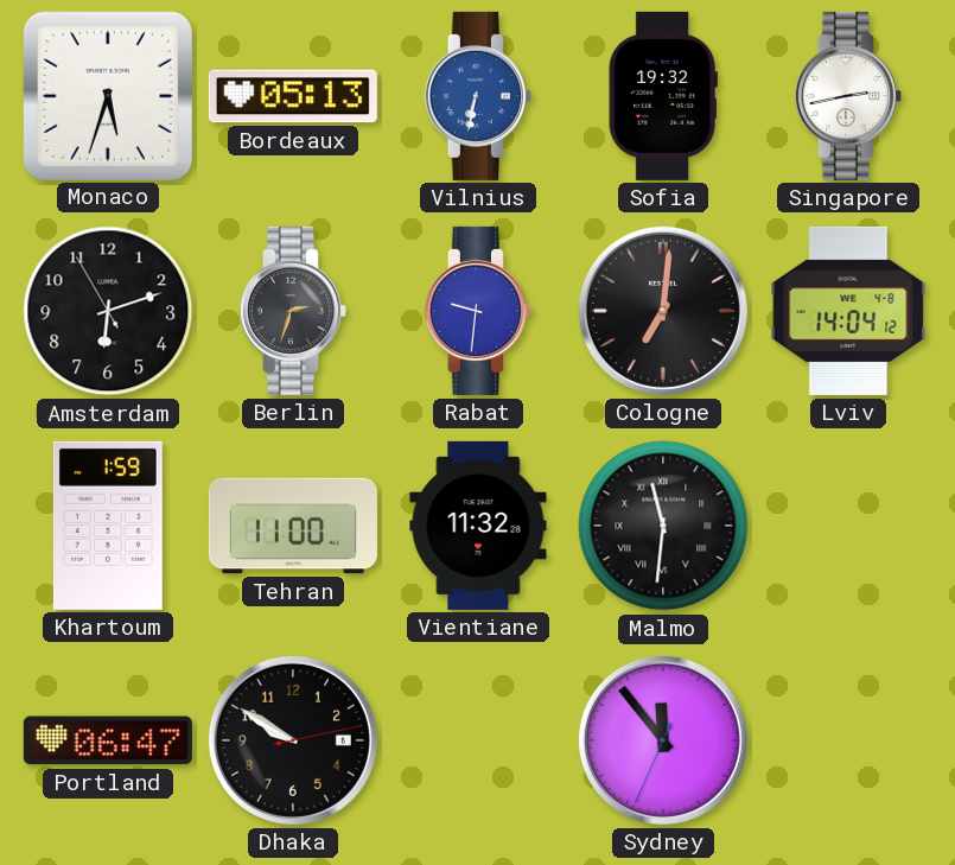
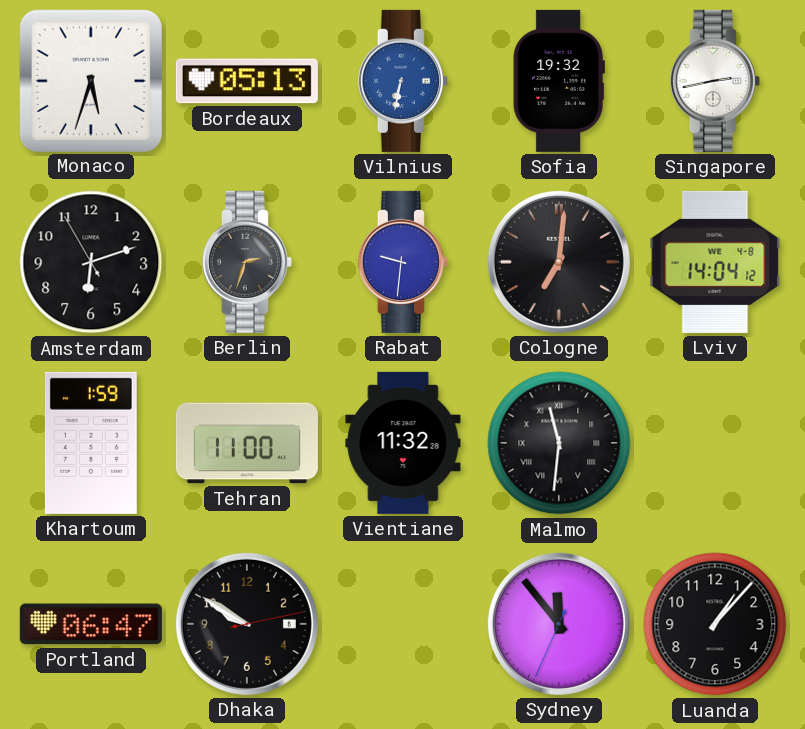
Luanda: none -> 1:07 (715, 624)
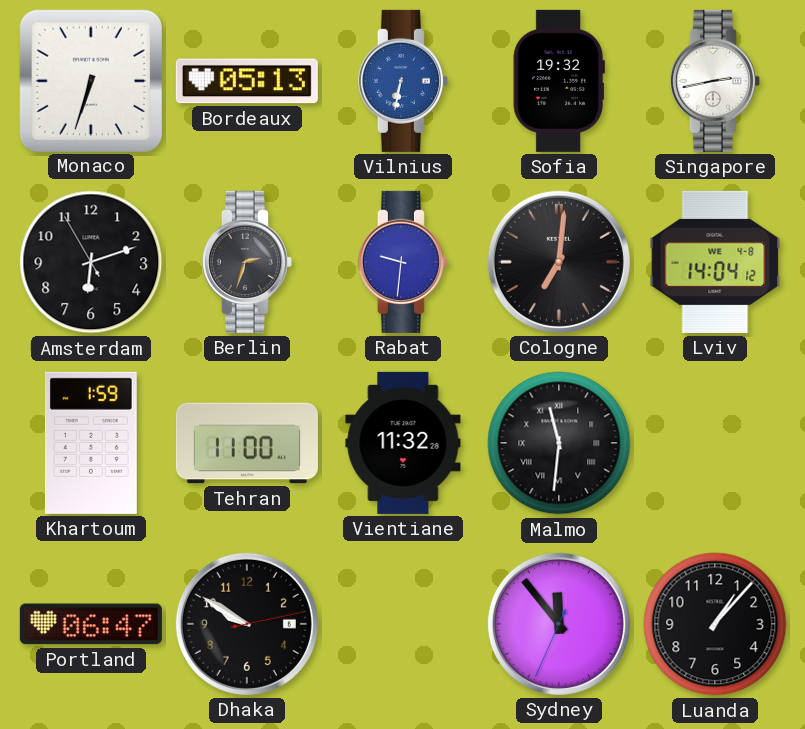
Monaco: 5:33 -> 6:33 (90, 80)
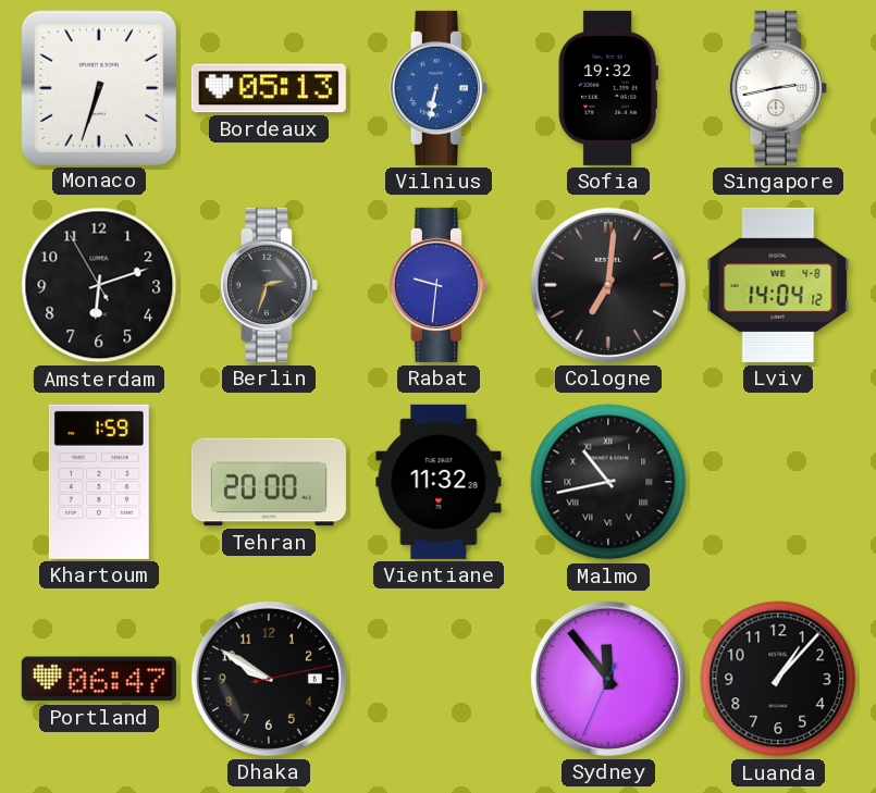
Tehran: 11:00 -> 20:00 (269, 482)
Malmo: 11:31 -> 10:43 (608, 482)
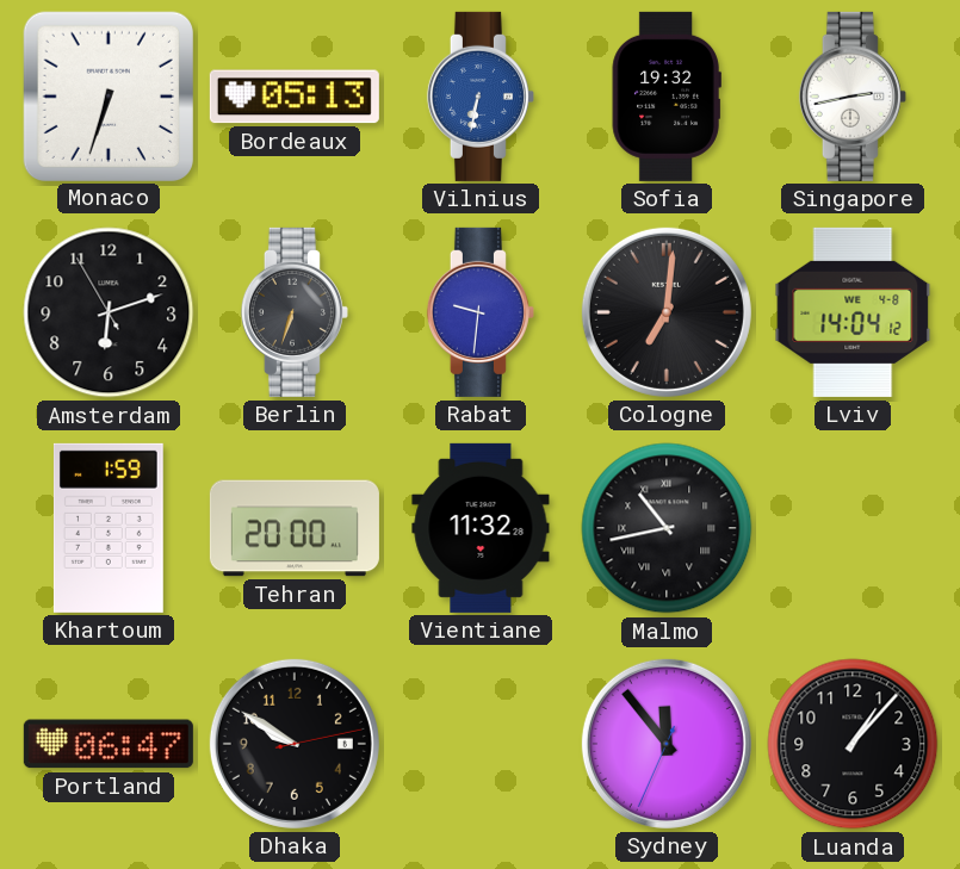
Berlin: 2:33 -> 6:33 (295, 312)
